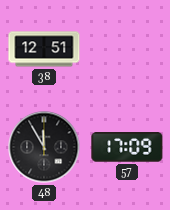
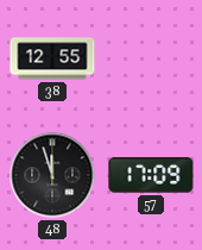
38: 12:51 -> 12:55 (52, 58)
48: 11:55 -> 11:57 (52, 175)
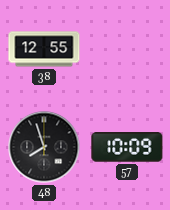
48: 11:57 -> 7:57 (44, 147)
57: 17:09 -> 10:09 (127, 147)
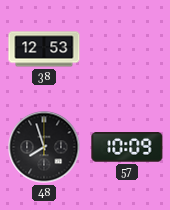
38: 12:55 -> 12:53 (44, 49)
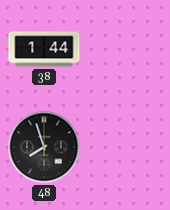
38: 12:53 -> 1:44 (44, 49)
57: 10:09 -> none (127, 147)
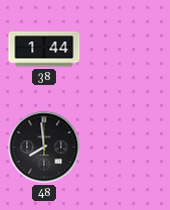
48: 7:57 -> 7:59 (44, 147)
